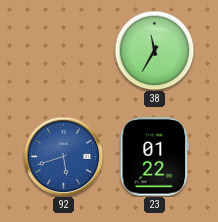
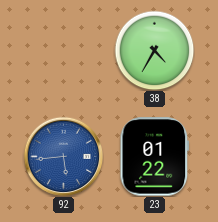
38: 11:35 -> 4:35 (154, 50)
92: 5:42 -> 5:44 (63, 156)
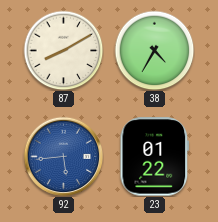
87: none -> 8:10 (63, 50)
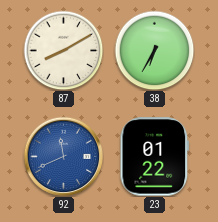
38: 4:35 -> 6:35 (154, 50)
92: 5:44 -> 11:41 (63, 156)
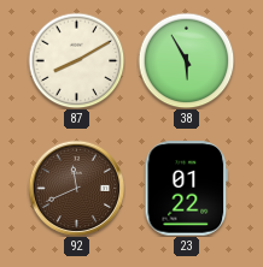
38: 6:35 -> 5:55 (186, 60)
92 dial: blue -> brown (76, 188)
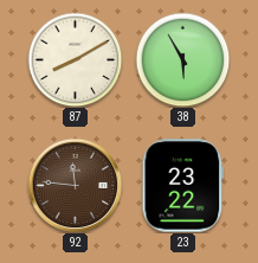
92: 11:41 -> 11:46 (75, 185)
23: 01:22 -> 23:22 (183, 186)
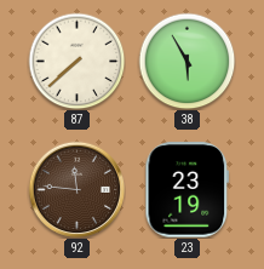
87: 8:10 -> 7:38 (76, 61)
23: 23:22 -> 23:19 (188, 190)
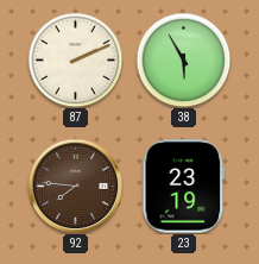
87: 7:38 -> 2:11 (75, 59)
92: 11:46 -> 7:46 (75, 186)
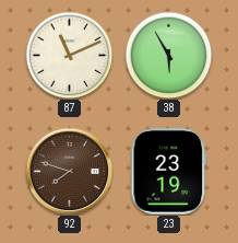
87: 2:11 -> 11:11 (69, 55)
92: 7:46 -> 7:48 (69, 171)
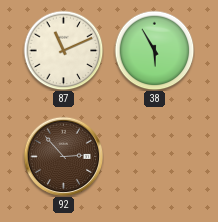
92: 7:48 -> 2:53 (63, 156)
23: 23:19 -> none (169, 172)
